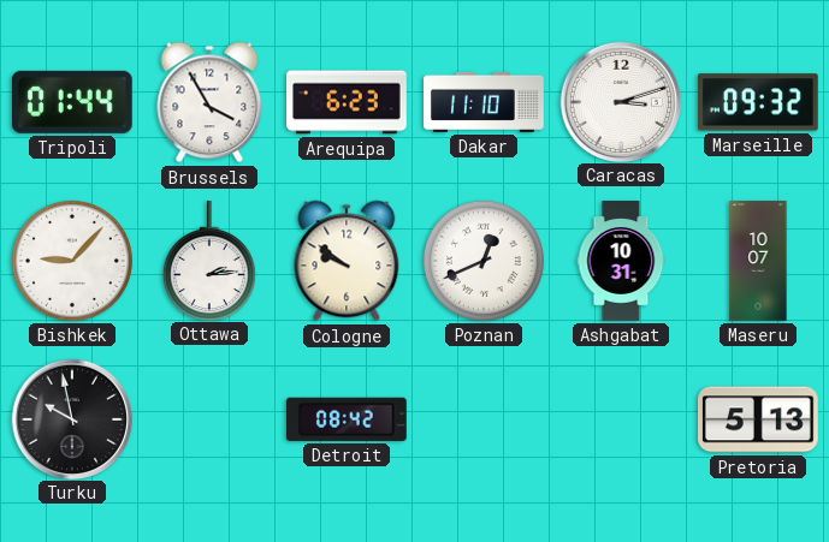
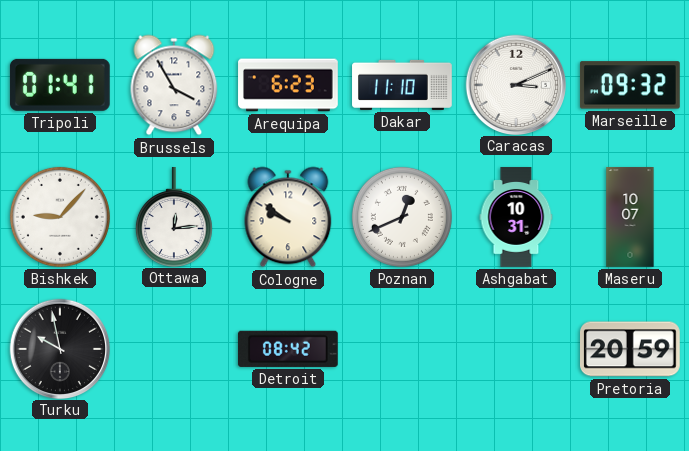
Tripoli: 01:44 -> 01:41 (60, 85)
Caracas: 3:12 -> 3:11 (515, 84)
Ottawa: 2:14 -> 12:14 (174, 217)
Pretoria: 5:13 -> 20:59 (631, 349)
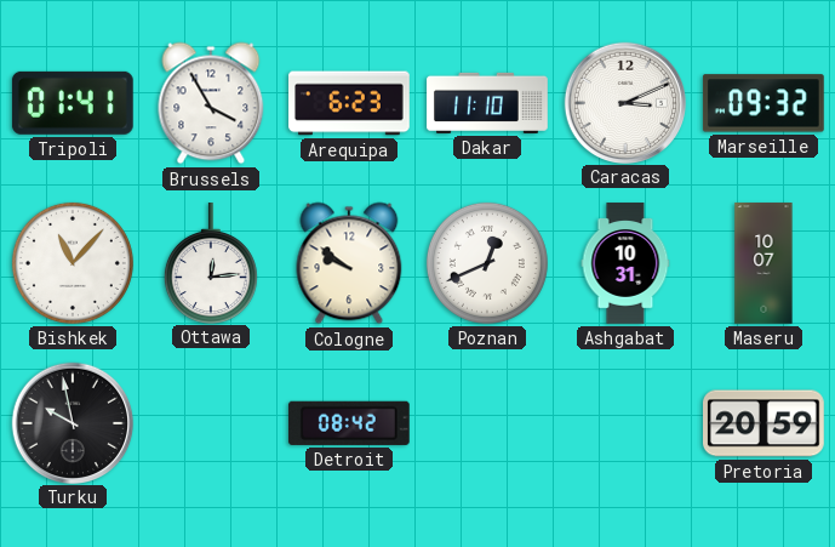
Bishkek: 9:07 -> 11:07 (73, 263)
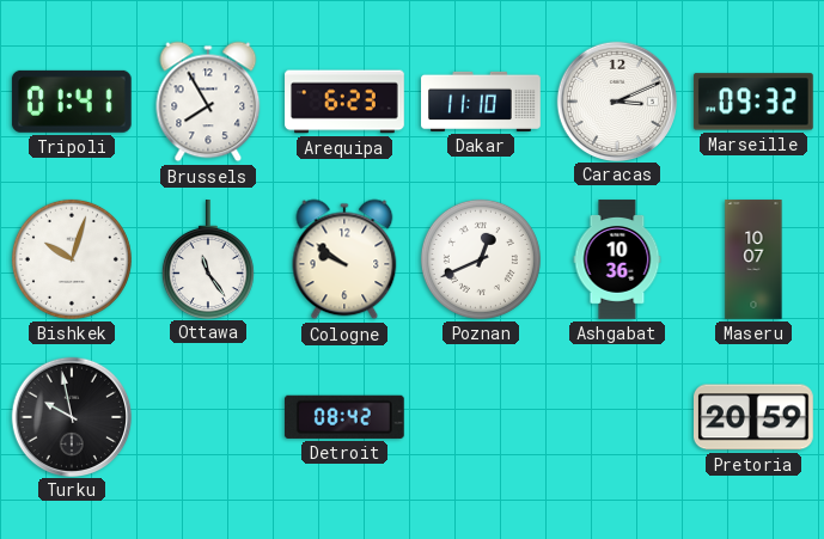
Brussels: 3:55 -> 7:55 (208, 102)
Bishkek: 11:07 -> 10:03 (72, 259)
Ottawa: 12:14 -> 11:24 (208, 259)
Ashgabat: 10:31 -> 10:36 (617, 259)
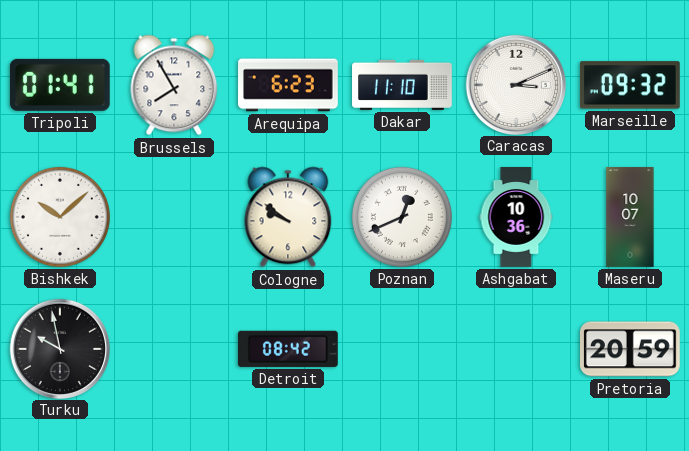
Bishkek: 10:03 -> 10:08 (60, 217)
Ottawa: 11:24 -> none (208, 259)
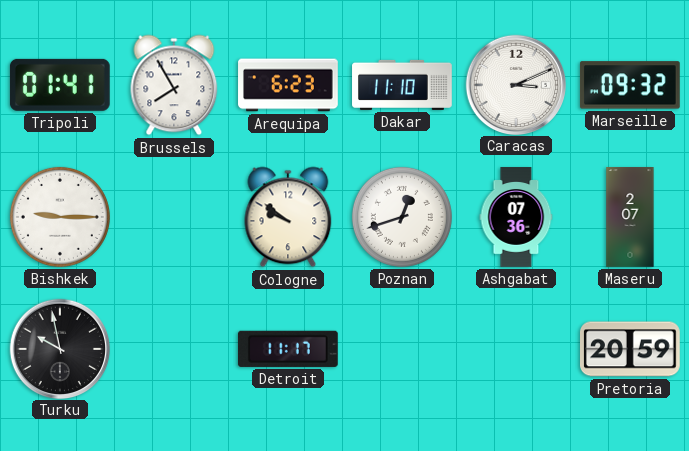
Bishkek: 10:08 -> 9:15 (60, 217)
Poznan: 12:41 -> 12:42 (402, 217)
Ashgabat: 10:36 -> 07:36 (516, 217)
Maseru: 10:07 -> 2:07 (630, 217)
Detroit: 08:42 -> 11:17 (288, 349)
